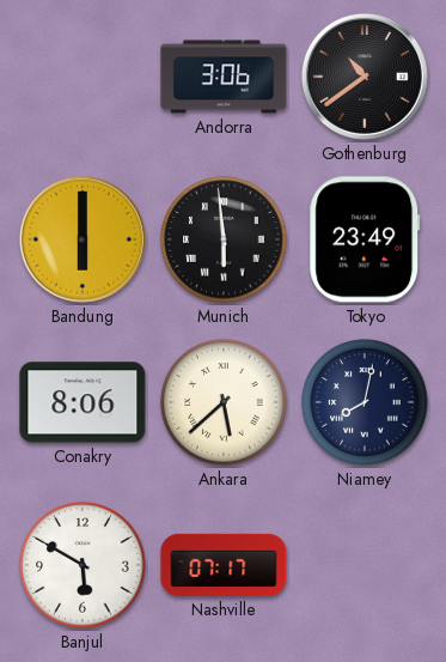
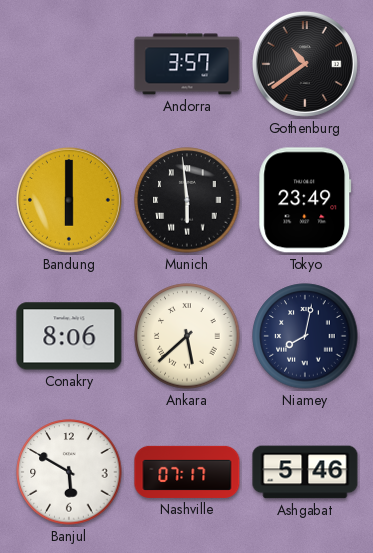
Andorra: 3:06 -> 3:57 (187, 64)
Ashgabat: none -> 5:46 (305, 472)
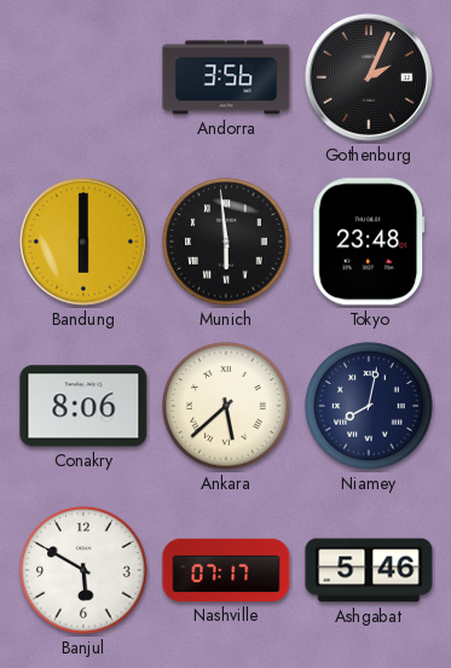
Andorra: 3:57 -> 3:56 (226, 77)
Gothenburg: 10:39 -> 2:04 (369, 77)
Tokyo: 23:49 -> 23:48 (369, 242)
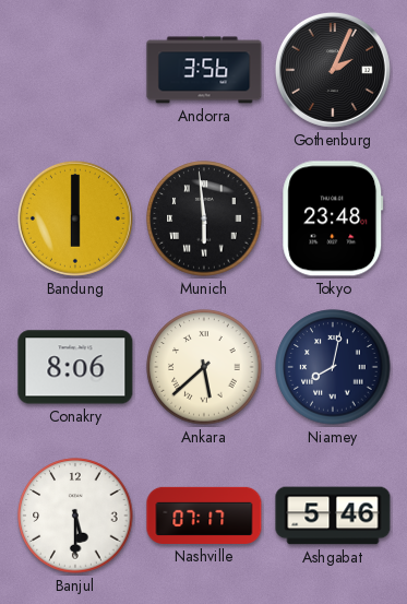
Banjul: 5:50 -> 5:30 (75, 516)
